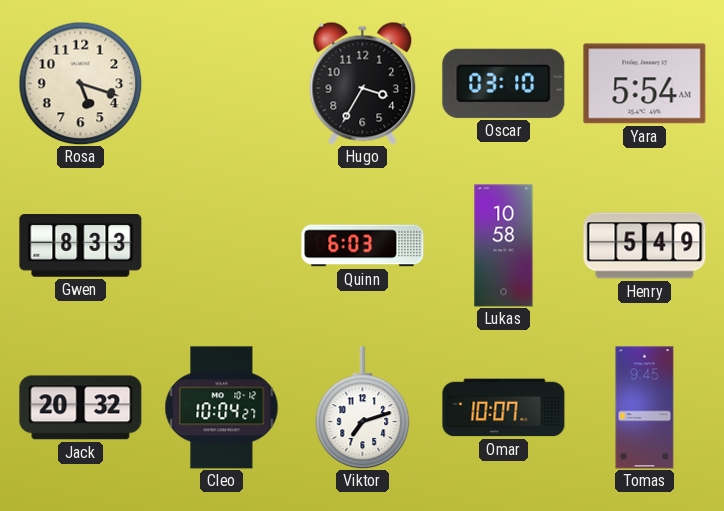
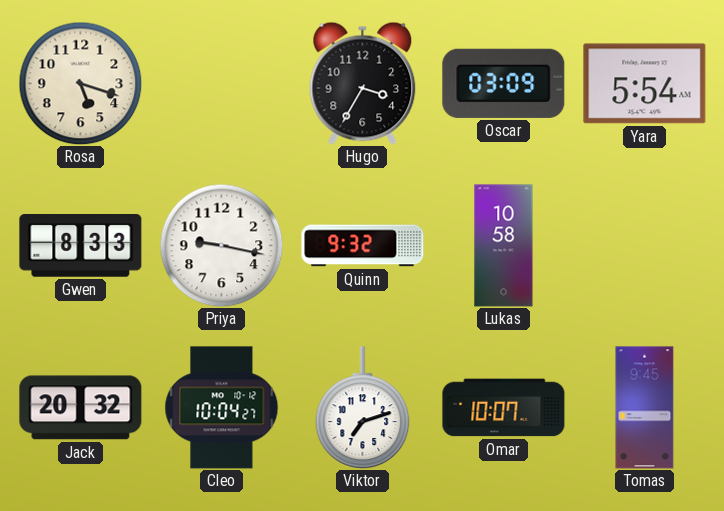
Oscar: 03:10 -> 03:09 (504, 83)
Priya: none -> 9:17 (221, 245)
Quinn: 6:03 -> 9:32 (363, 246)
Henry: 5:49 -> none (645, 246)
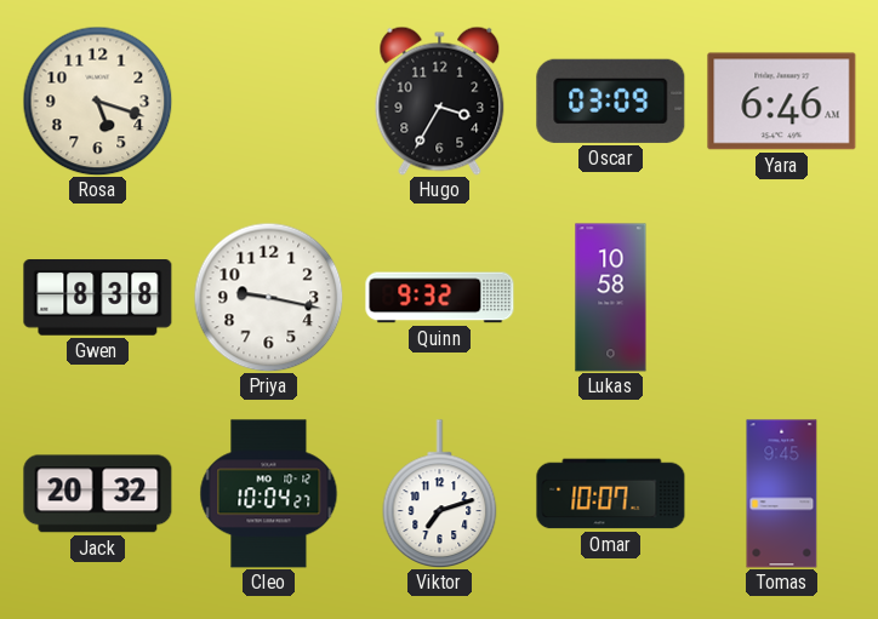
Yara: 5:54 -> 6:46 (782, 102)
Gwen: 8:33 -> 8:38 (98, 298)
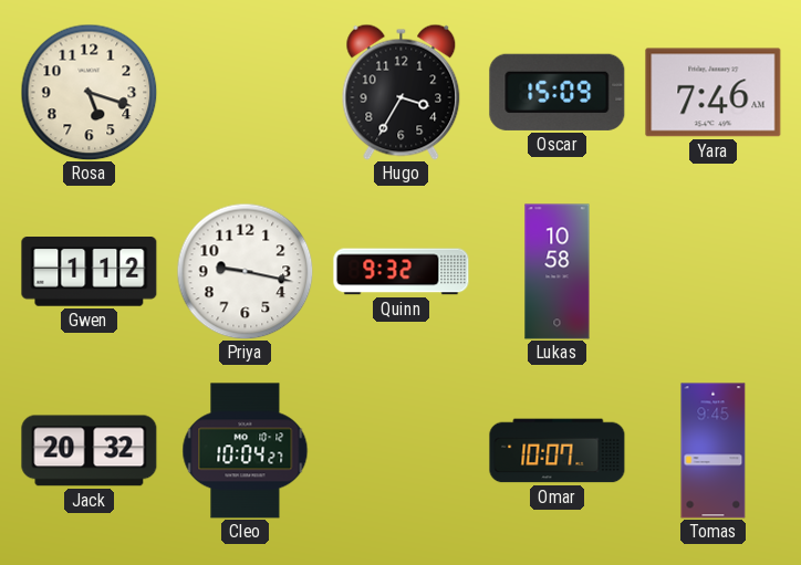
Oscar: 03:09 -> 15:09 (558, 92)
Yara: 6:46 -> 7:46 (714, 93)
Gwen: 8:38 -> 1:12 (90, 272)
Viktor: 7:12 -> none (440, 494)
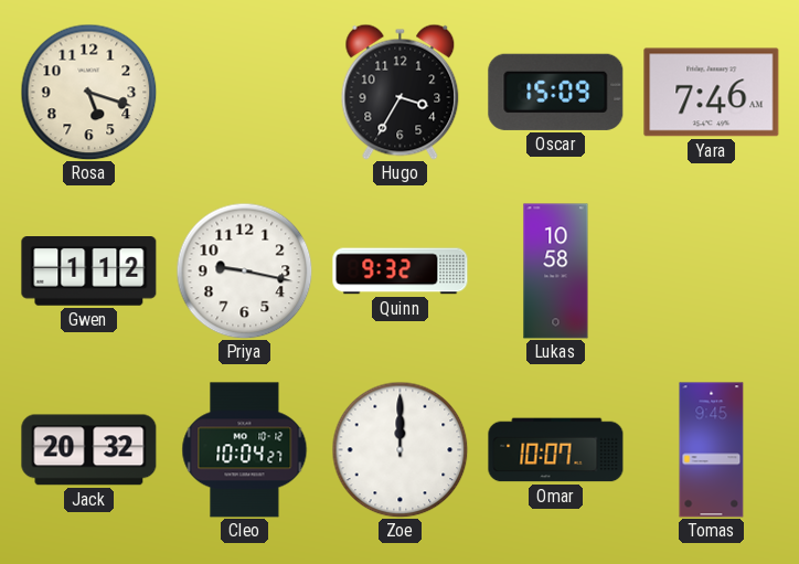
Zoe: none -> 12:00 (399, 449)
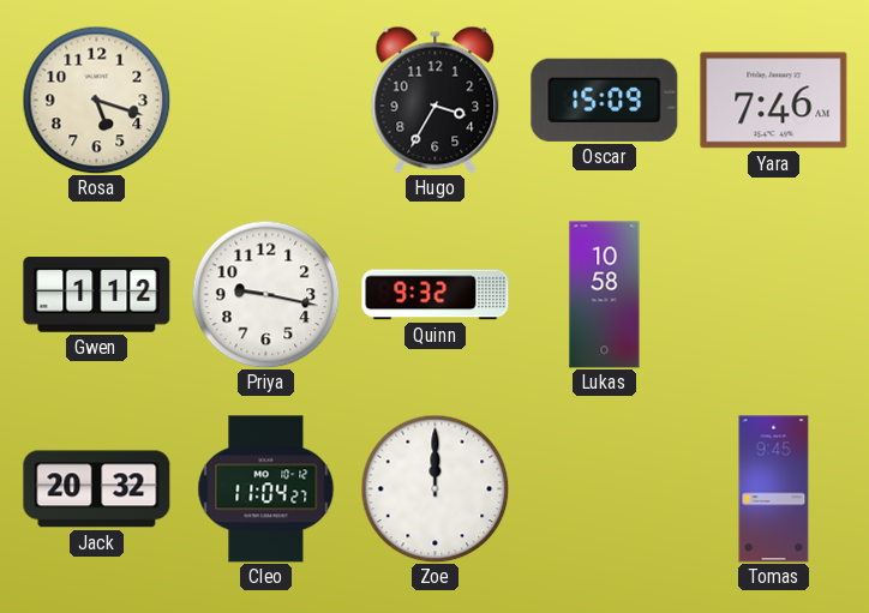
Cleo: 10:04 -> 11:04 (266, 489)
Omar: 10:07 -> none (556, 450)
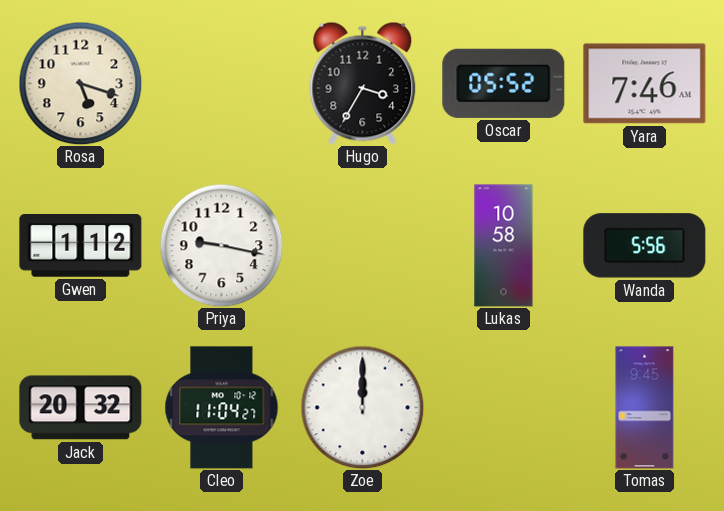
Oscar: 15:09 -> 05:52 (504, 83)
Quinn: 9:32 -> none (436, 295)
Wanda: none -> 5:56 (645, 246)
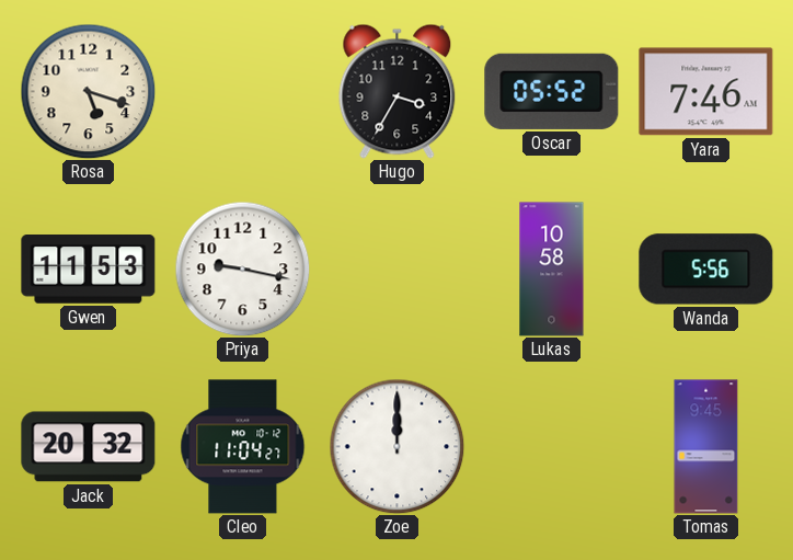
Gwen: 1:12 -> 11:53 (89, 270)
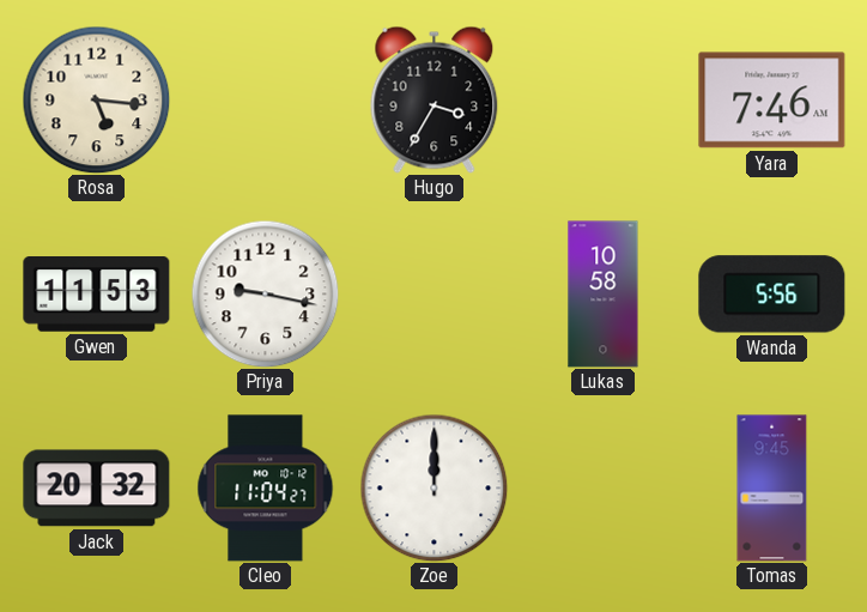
Rosa: 5:18 -> 5:16 (96, 99)
Oscar: 05:52 -> none (552, 91)
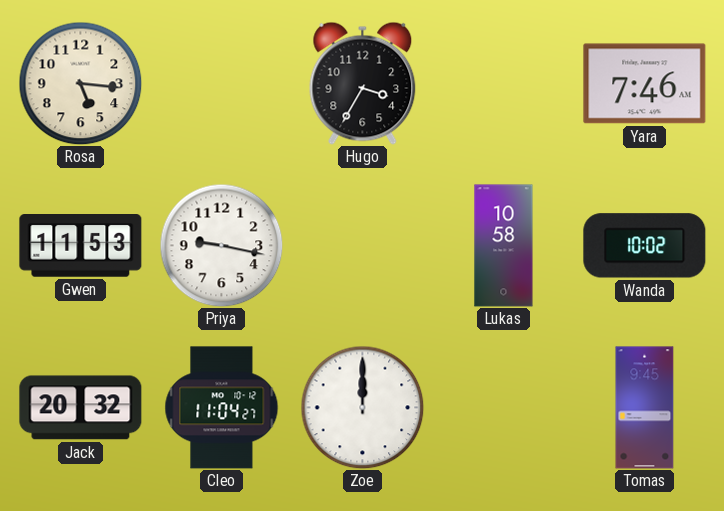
Wanda: 5:56 -> 10:02 (645, 246)
